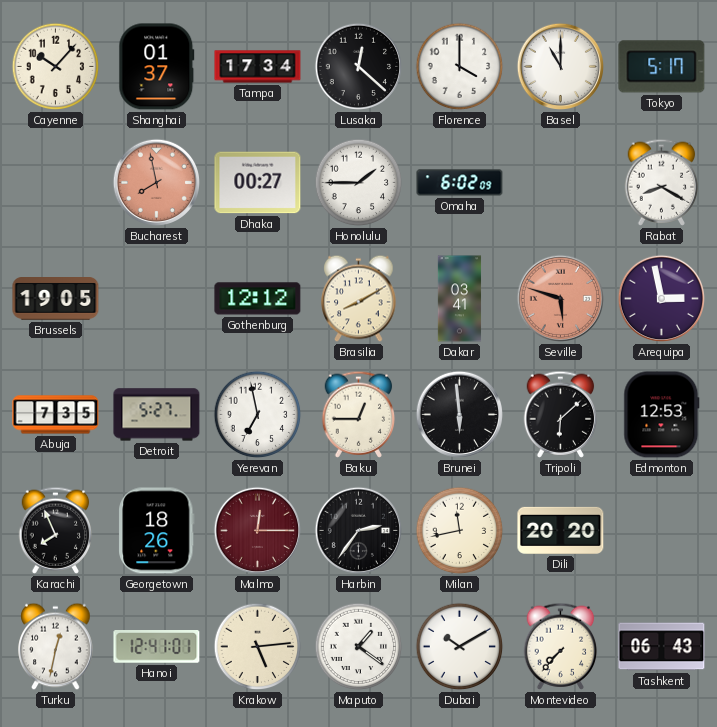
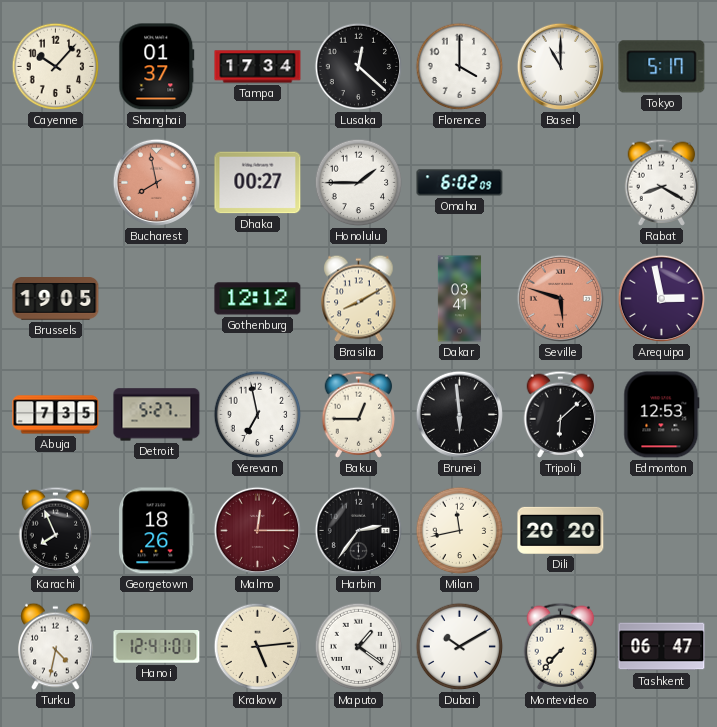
Turku: 12:32 -> 4:32 (56, 647)
Tashkent: 06:43 -> 06:47 (662, 647)
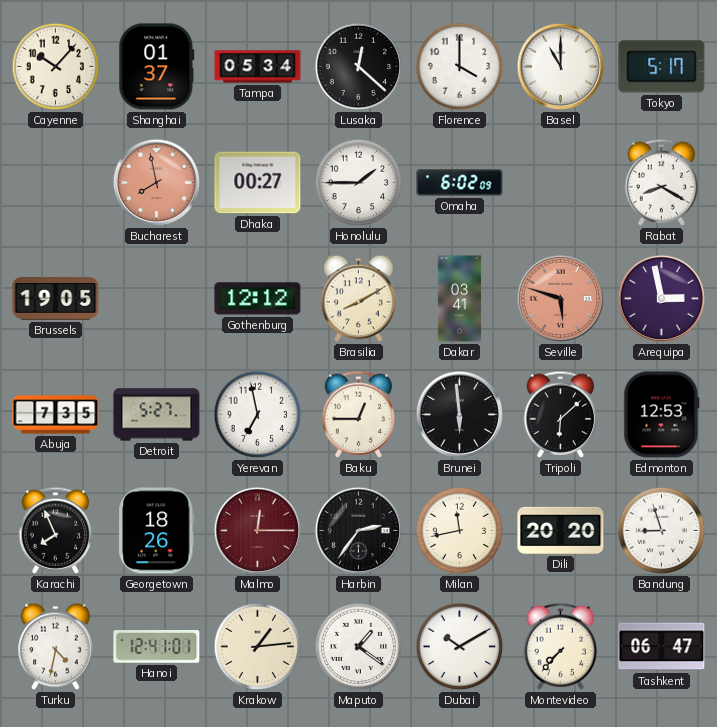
Tampa: 17:34 -> 05:34 (258, 67)
Bandung: none -> 8:57 (662, 531)
Krakow: 5:14 -> 1:14 (258, 647)
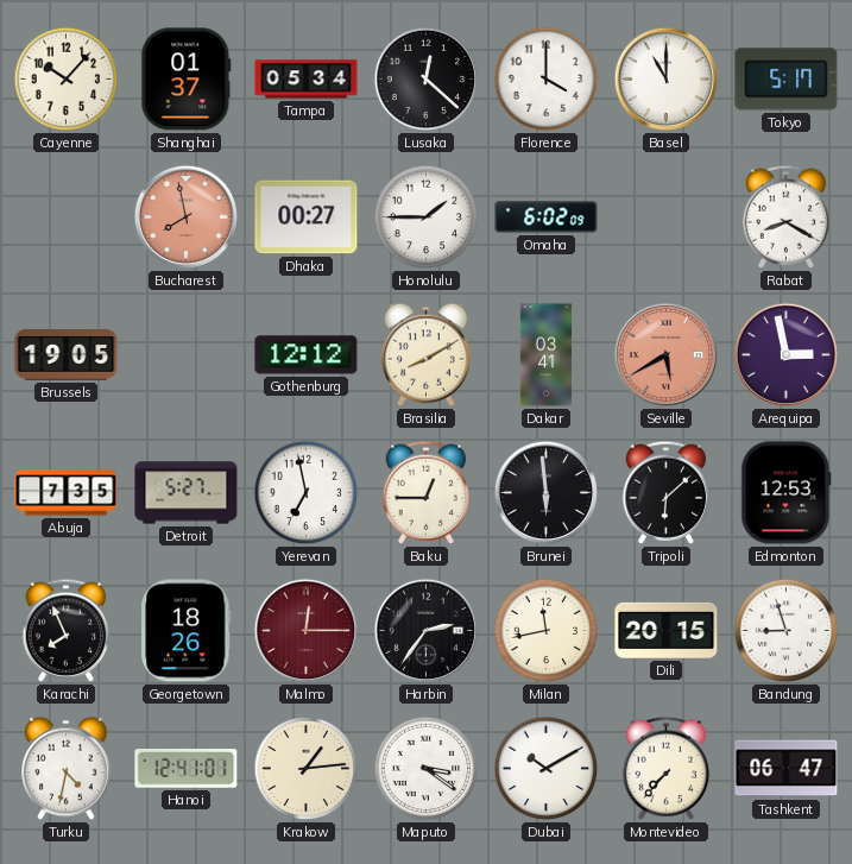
Seville: 5:48 -> 5:40 (667, 355)
Dili: 20:20 -> 20:15 (667, 630)
Maputo: 1:21 -> 3:21 (427, 769)
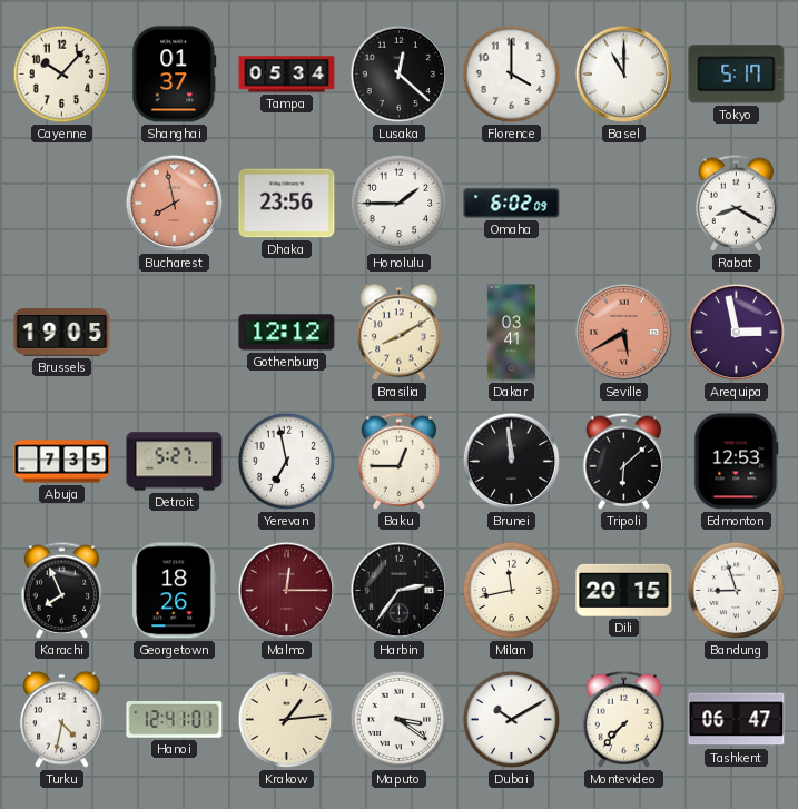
Dhaka: 00:27 -> 23:56 (287, 204)
Brunei: 5:59 -> 11:59 (512, 462)
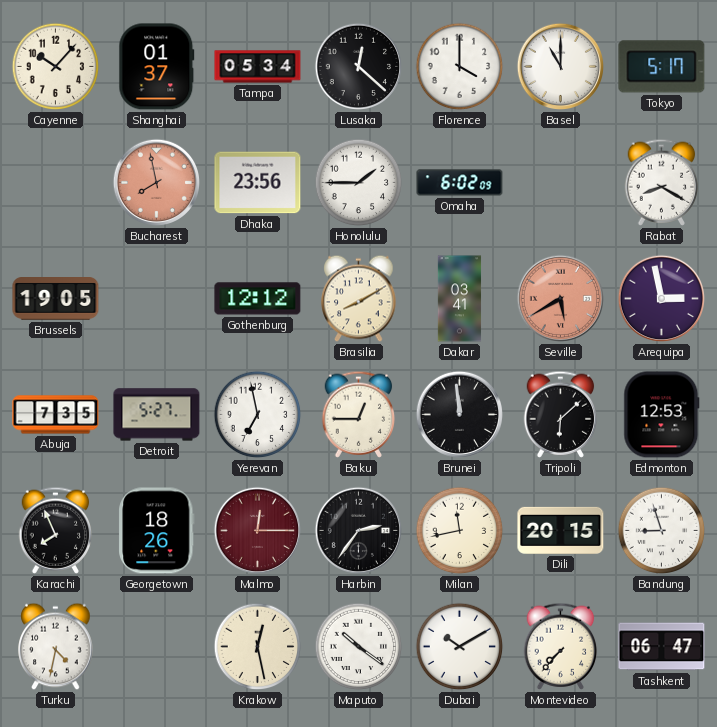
Hanoi: 12:41 -> none (175, 720)
Krakow: 1:14 -> 12:28 (258, 647)
Maputo: 3:21 -> 10:21 (359, 647)
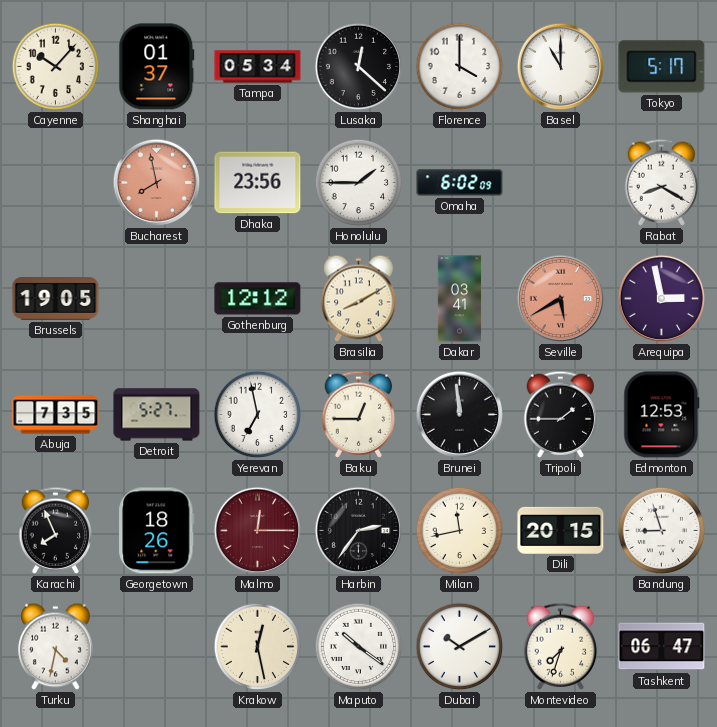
Tripoli: 6:08 -> 1:45 (561, 414)
Montevideo: 7:37 -> 7:33 (561, 646)
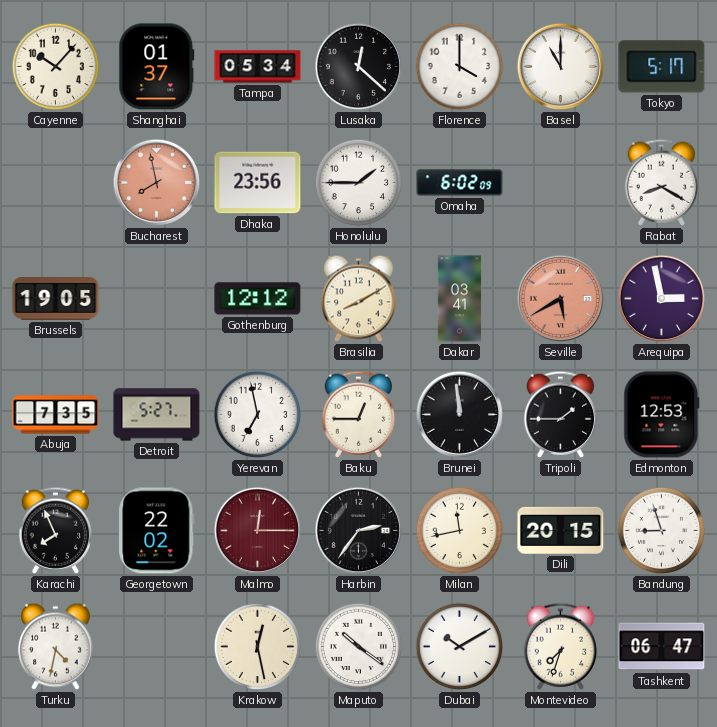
Georgetown: 18:26 -> 22:02 (157, 531)
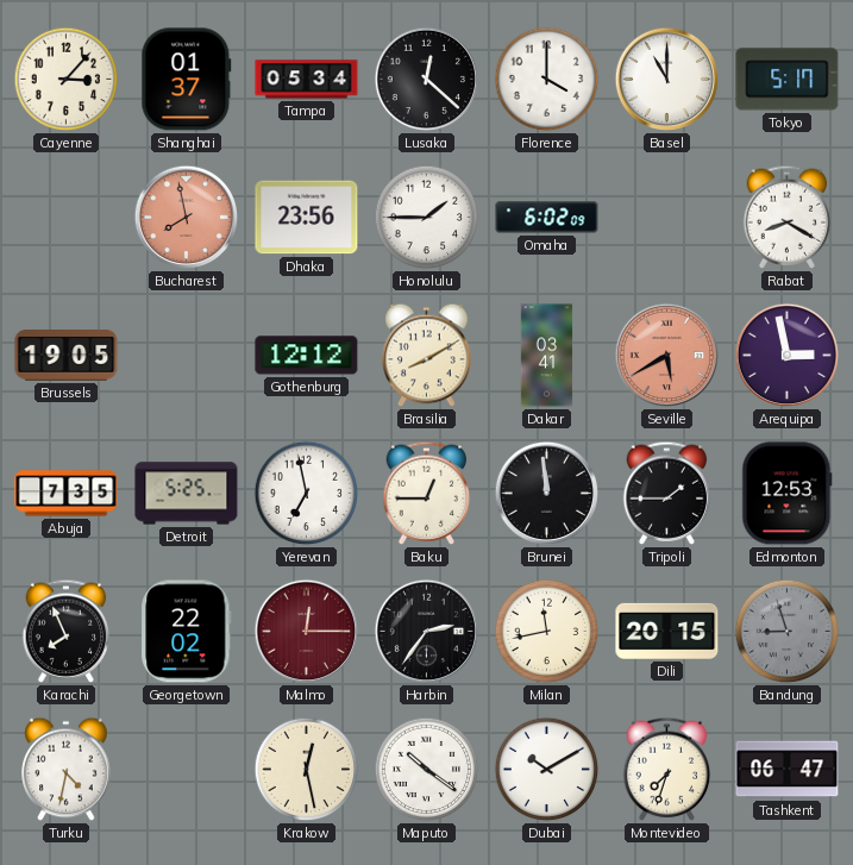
Cayenne: 10:07 -> 3:07 (67, 80)
Detroit: 5:27 -> 5:25 (187, 494)
Bandung dial: white -> grey (788, 632)
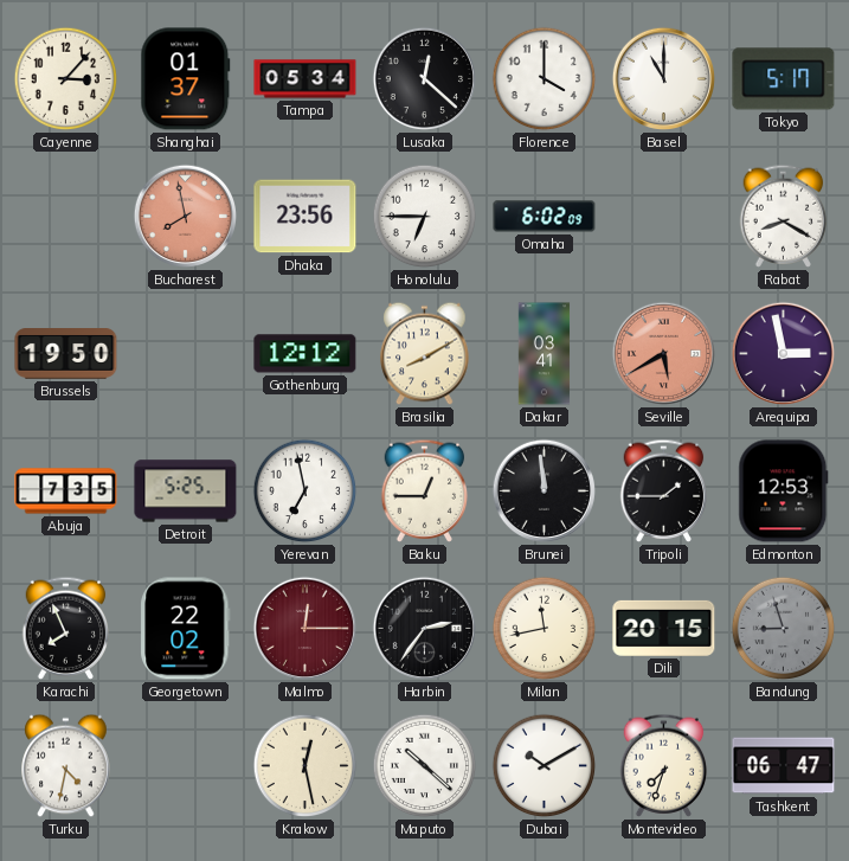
Honolulu: 1:45 -> 6:45 (425, 217)
Brussels: 19:05 -> 19:50 (66, 354)
Maputo: 10:21 -> 10:22 (425, 766)
